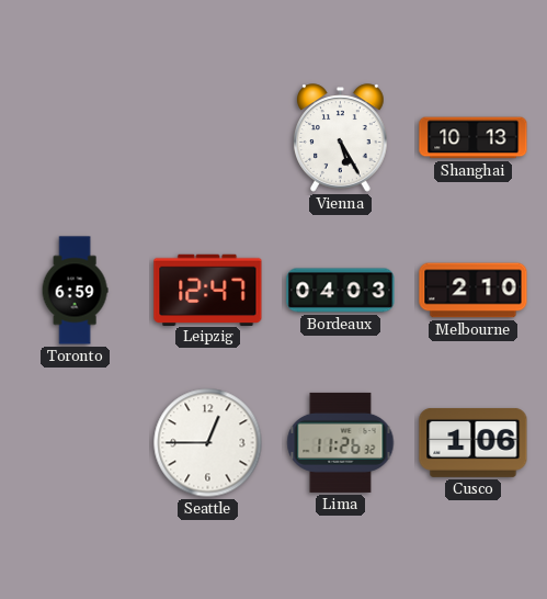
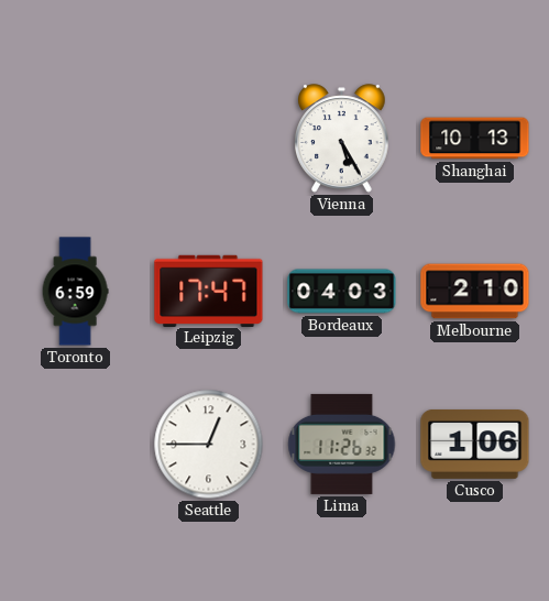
Leipzig: 12:47 -> 17:47 (209, 291)
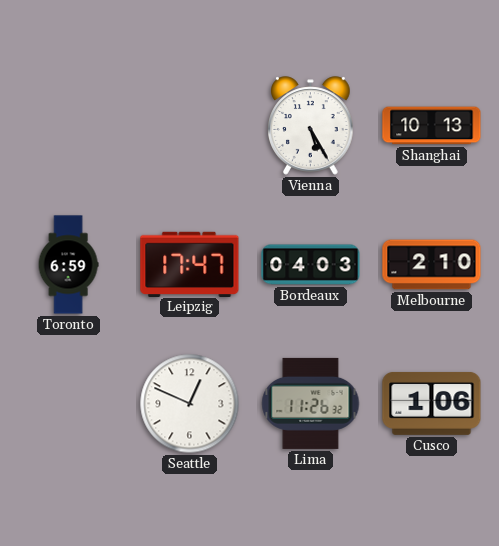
Seattle: 12:45 -> 12:49 (190, 404)
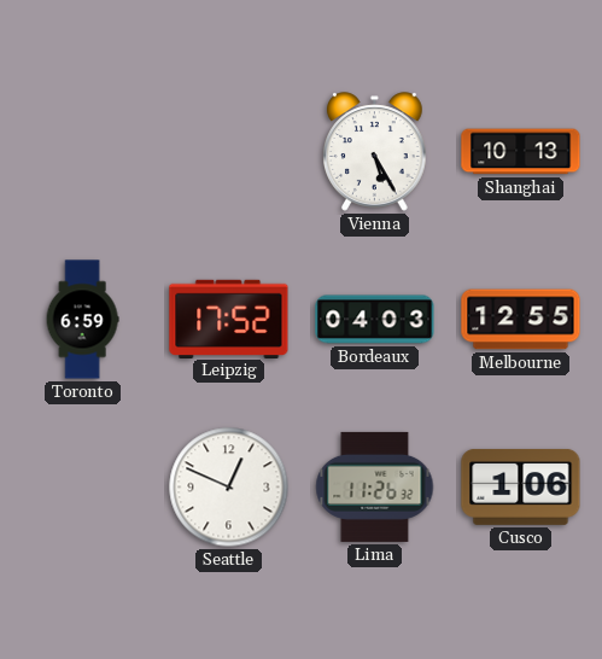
Leipzig: 17:47 -> 17:52 (229, 319)
Melbourne: 2:10 -> 12:55 (521, 320)
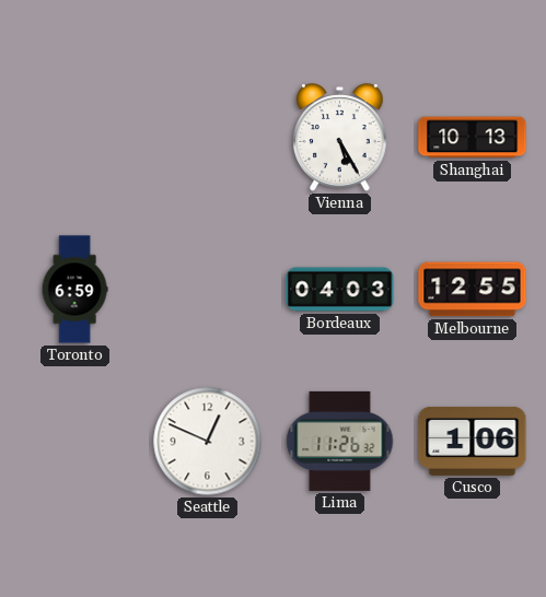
Leipzig: 17:52 -> none (229, 319)
